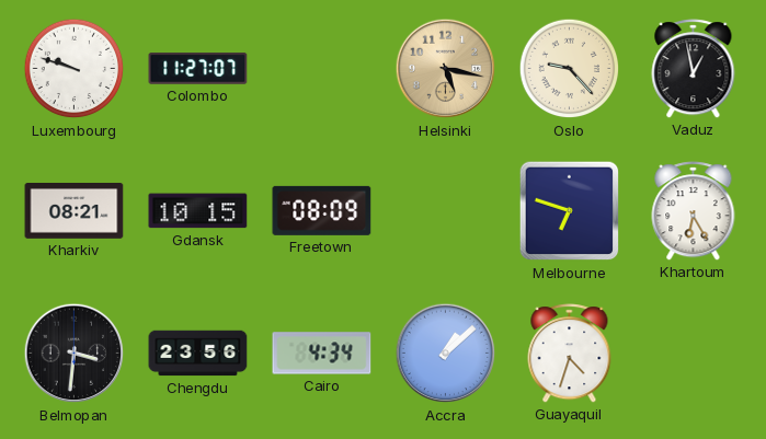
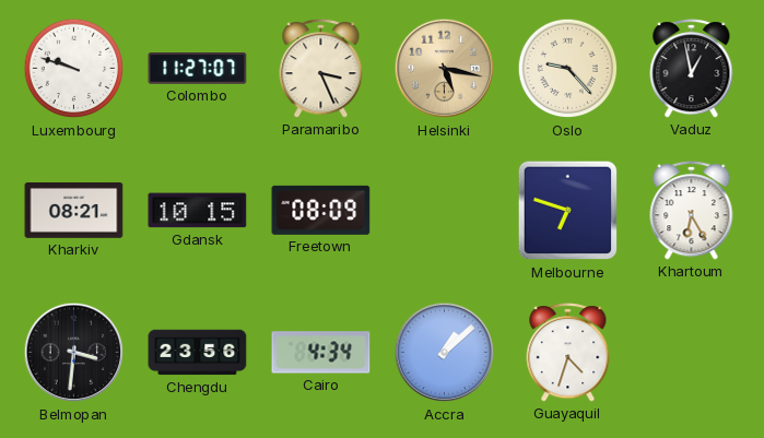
Paramaribo: none -> 3:26 (321, 69)
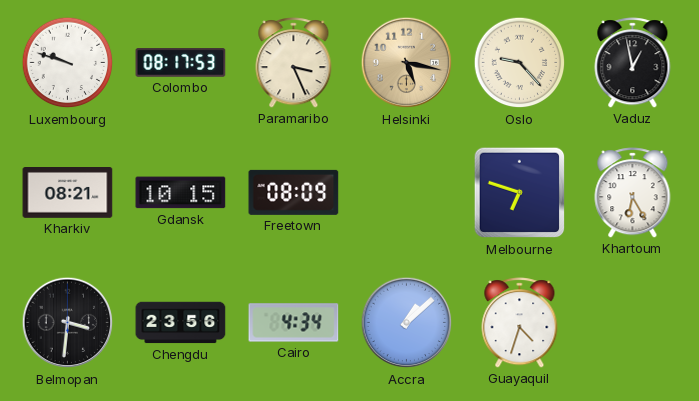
Colombo: 11:27 -> 08:17 (181, 63)
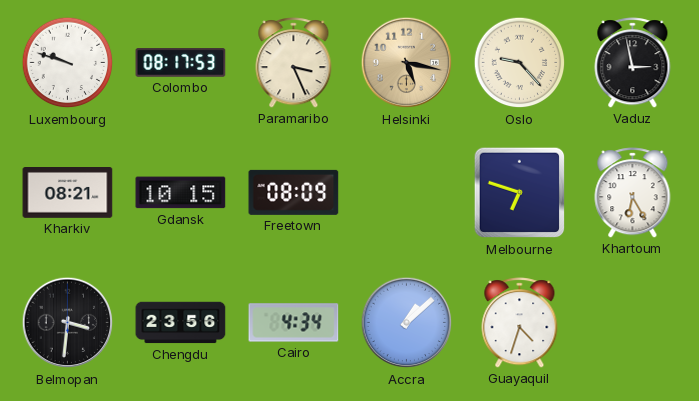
Vaduz: 12:58 -> 2:58 (633, 63)
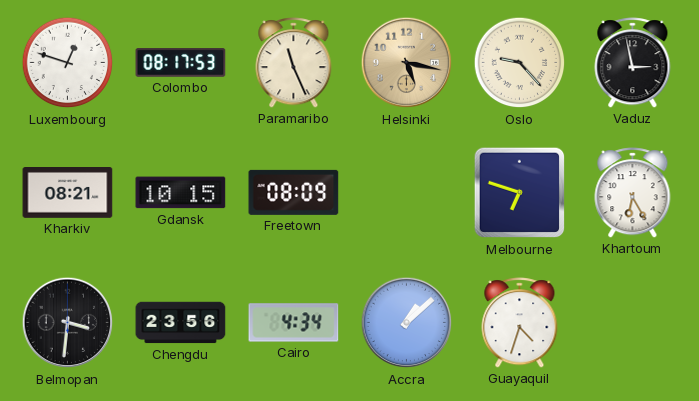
Luxembourg: 9:48 -> 12:48 (68, 63)
Paramaribo: 3:26 -> 11:26 (294, 63)
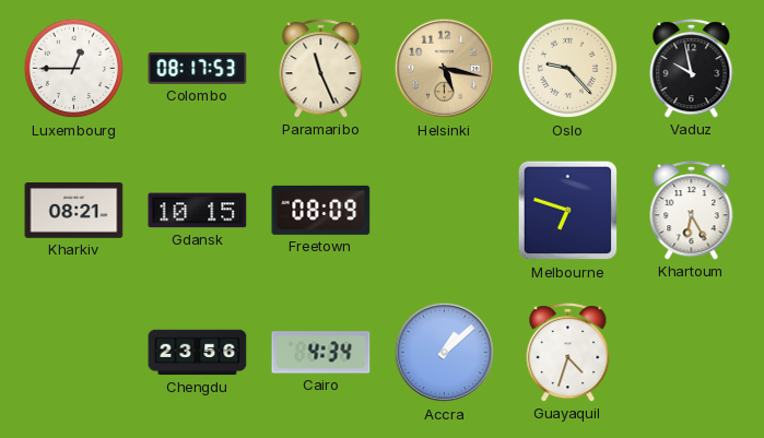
Luxembourg: 12:48 -> 12:45 (74, 69)
Vaduz: 2:58 -> 9:58 (692, 69)
Belmopan: 3:31 -> none (68, 323)
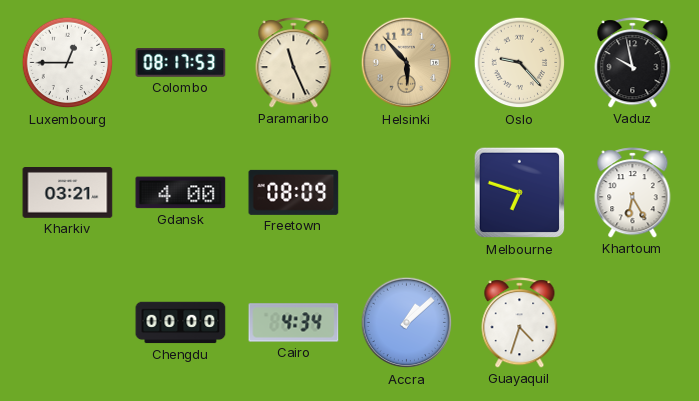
Helsinki: 5:17 -> 5:53 (407, 63)
Kharkiv: 08:21 -> 03:21 (68, 193)
Gdansk: 10:15 -> 4:00 (181, 193)
Chengdu: 23:56 -> 00:00 (181, 323)
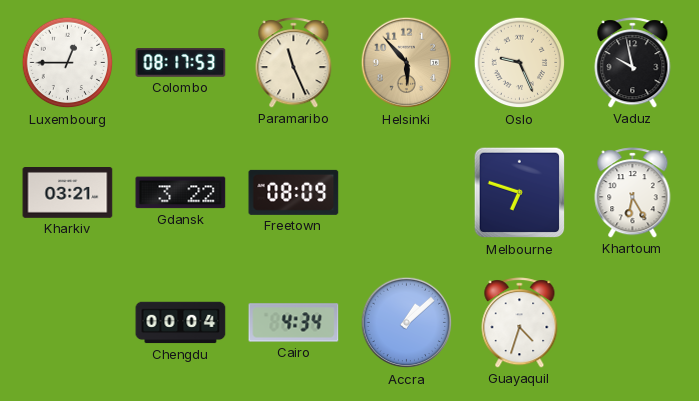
Oslo: 9:23 -> 9:26 (520, 63)
Gdansk: 4:00 -> 3:22 (181, 193)
Chengdu: 00:00 -> 00:04 (181, 323)
